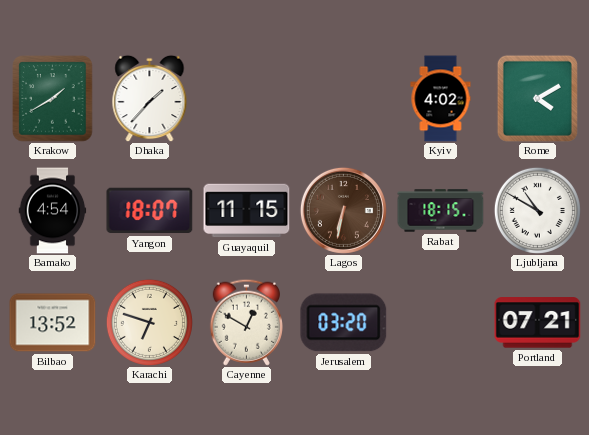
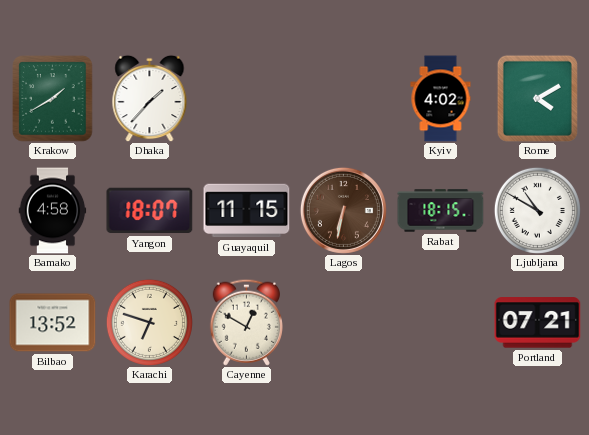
Bamako: 4:54 -> 4:58 (53, 211)
Jerusalem: 03:20 -> none (344, 323)
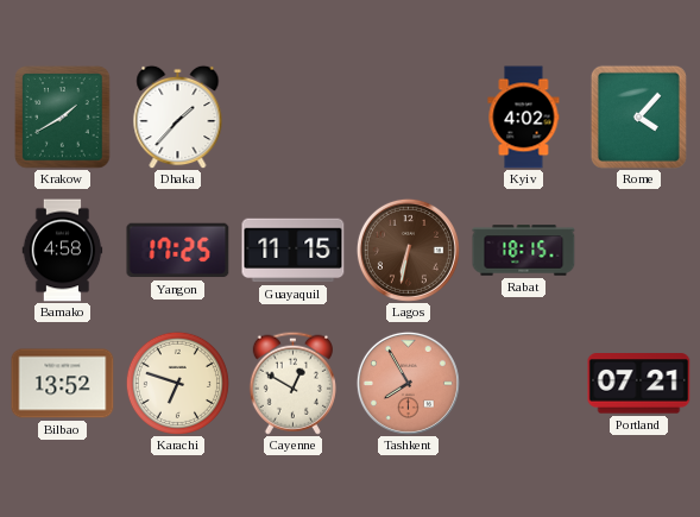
Rome: 4:10 -> 4:07 (638, 116)
Yangon: 18:07 -> 17:25 (178, 251)
Ljubljana: 10:50 -> none (537, 210)
Tashkent: none -> 7:55 (408, 383)
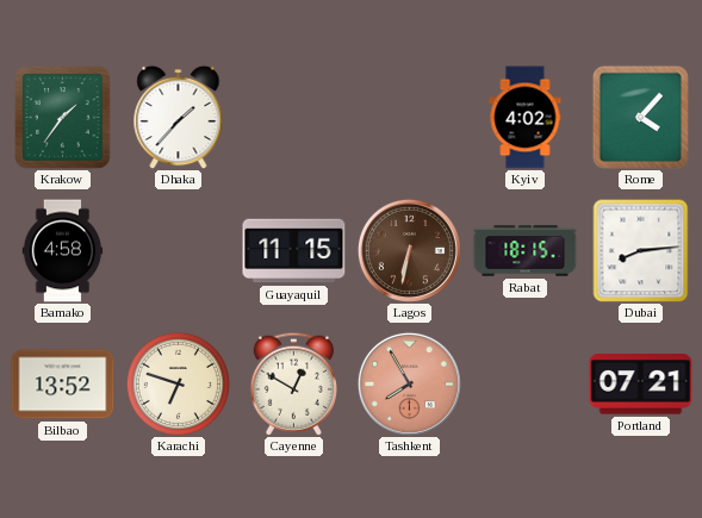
Krakow: 1:40 -> 1:36 (63, 118)
Yangon: 17:25 -> none (178, 251)
Dubai: none -> 8:14 (641, 250)
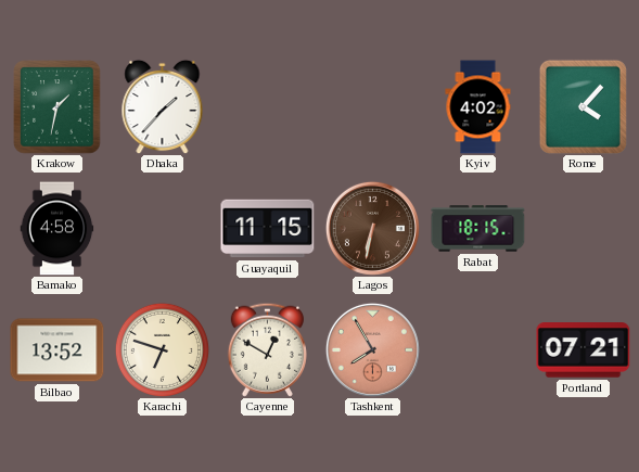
Krakow: 1:36 -> 1:32 (57, 107)
Dubai: 8:14 -> none (641, 250)
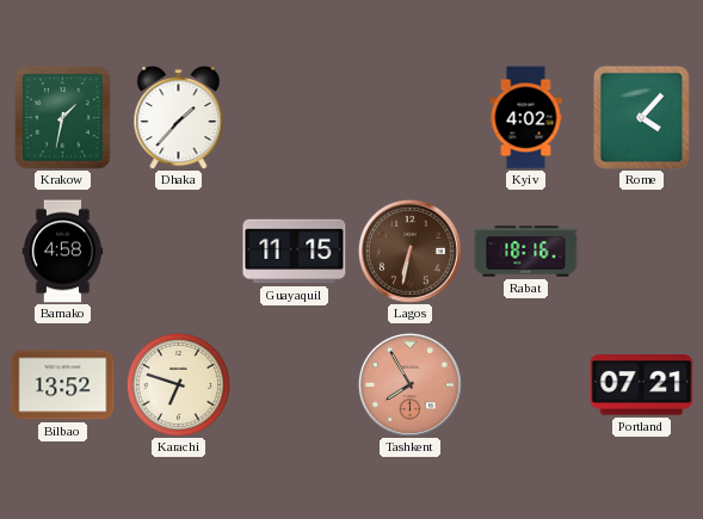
Rabat: 18:15 -> 18:16 (526, 252)
Cayenne: 12:50 -> none (267, 349)
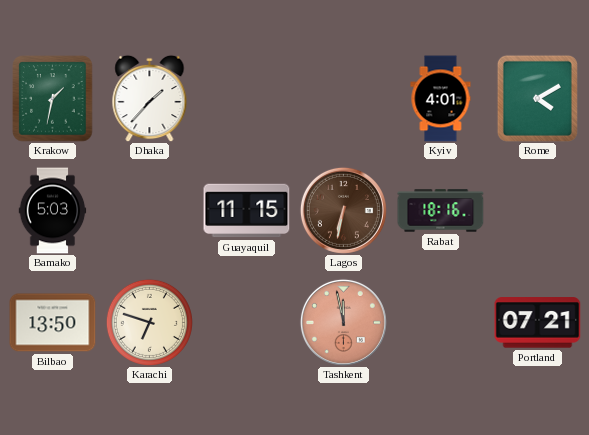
Kyiv: 4:02 -> 4:01 (441, 99)
Rome: 4:07 -> 4:10 (537, 98)
Bamako: 4:58 -> 5:03 (53, 211)
Bilbao: 13:52 -> 13:50 (53, 323)
Tashkent: 7:55 -> 11:58 (343, 322)
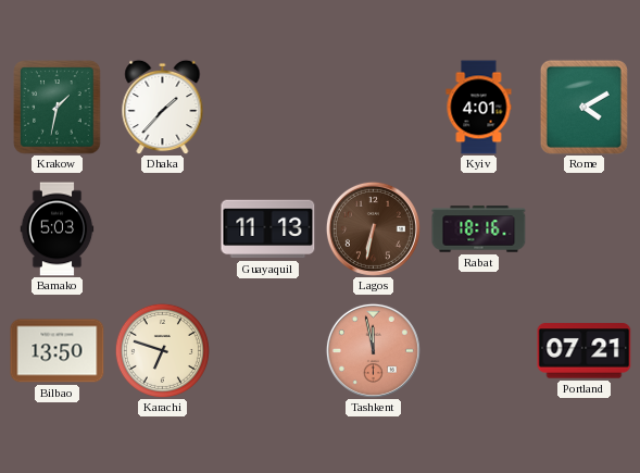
Guayaquil: 11:15 -> 11:13 (268, 229)
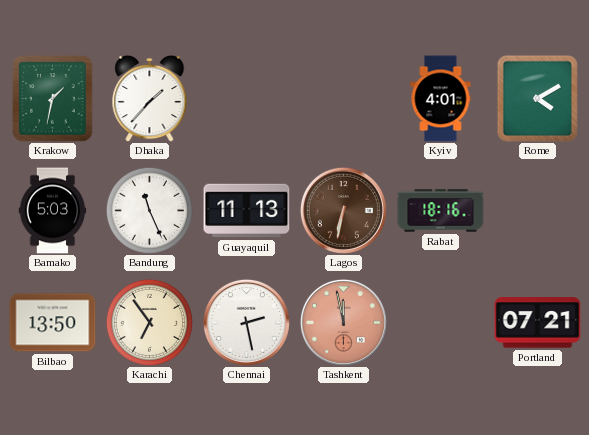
Bandung: none -> 11:26 (149, 210)
Karachi: 6:48 -> 6:54 (149, 322)
Chennai: none -> 2:28 (246, 322)
